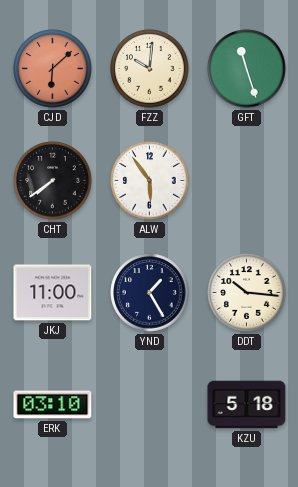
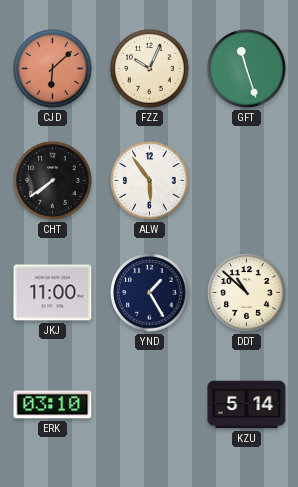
FZZ: 10:01 -> 10:04 (150, 69)
DDT: 10:16 -> 10:52 (247, 293)
KZU: 5:18 -> 5:14 (247, 405)
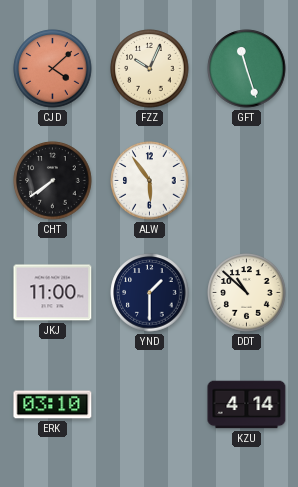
CJD: 6:08 -> 4:08 (53, 69)
YND: 1:25 -> 1:30 (150, 293)
KZU: 5:14 -> 4:14 (247, 405)
